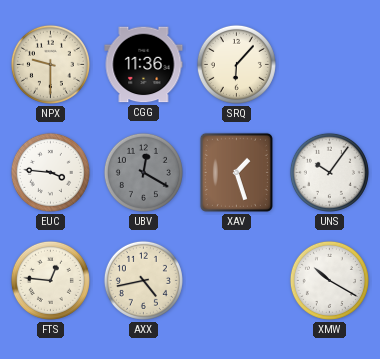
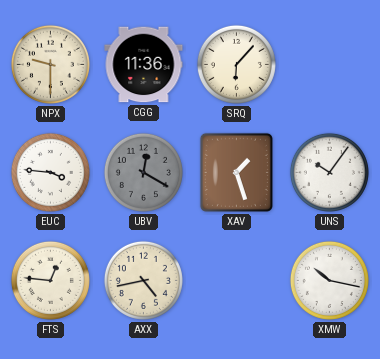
XMW: 10:20 -> 10:17 (329, 280)
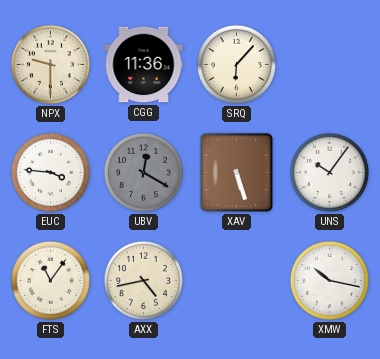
XAV: 1:27 -> 5:27 (236, 172)
FTS: 12:46 -> 11:06 (50, 280)
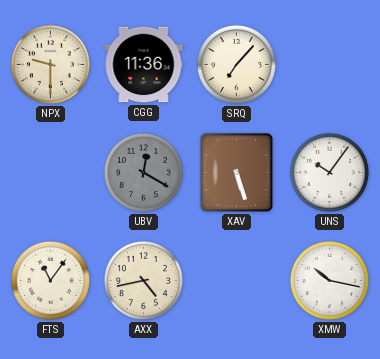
SRQ: 6:07 -> 7:07 (236, 64)
EUC: 3:46 -> none (50, 172)
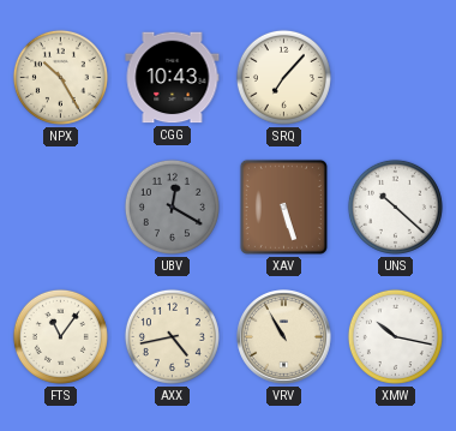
NPX: 9:30 -> 10:25 (60, 77)
CGG: 11:36 -> 10:43 (173, 78)
UNS: 10:06 -> 10:22 (395, 206)
VRV: none -> 10:55 (284, 337)
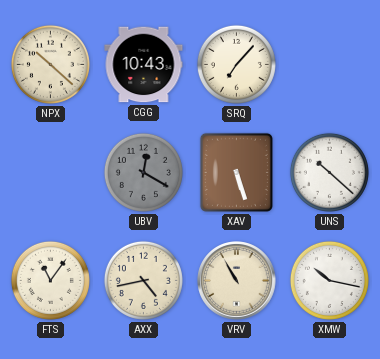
NPX: 10:25 -> 10:22 (50, 64)
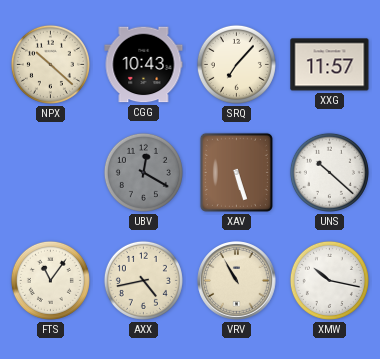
XXG: none -> 11:57 (330, 65)
